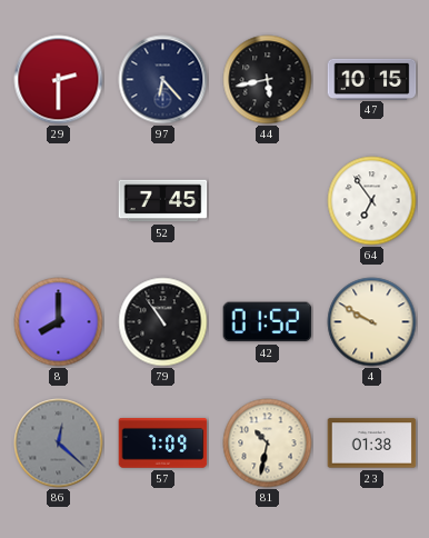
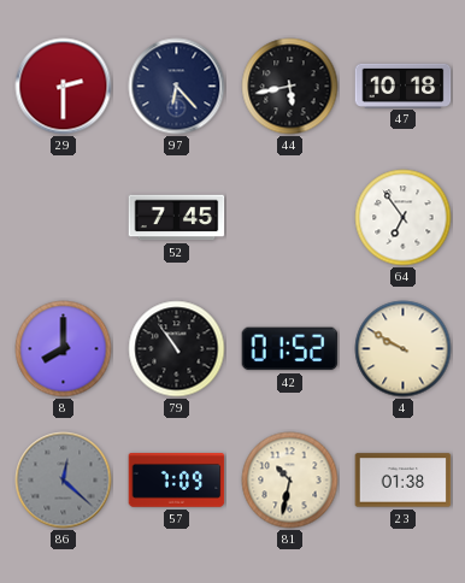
47: 10:15 -> 10:18 (404, 86)
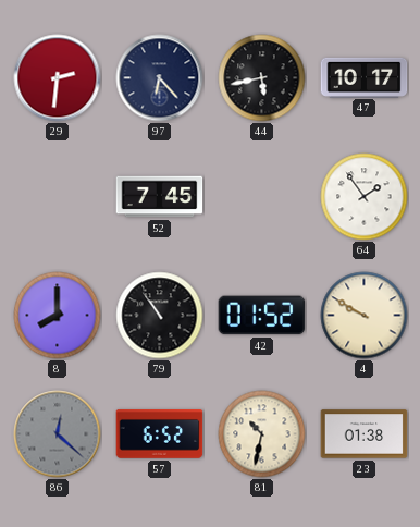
29: 2:30 -> 2:31 (58, 78)
47: 10:18 -> 10:17 (365, 77)
64: 6:54 -> 1:54 (365, 197)
57: 7:09 -> 6:52 (160, 434)
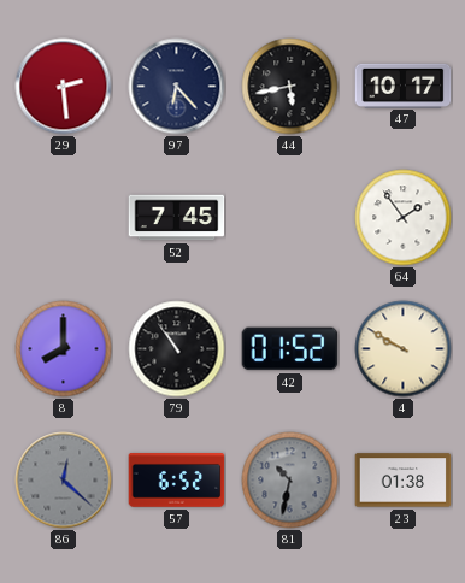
29: 2:31 -> 2:29 (64, 87)
81 dial: cream -> grey (290, 481)
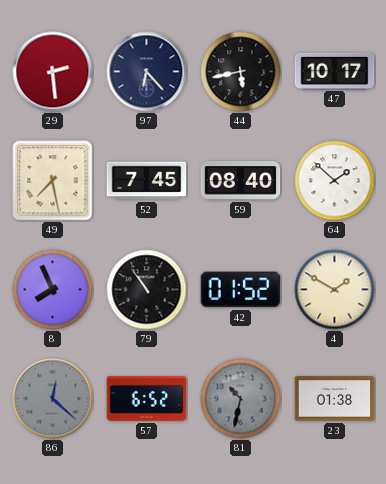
49: none -> 7:28 (53, 181)
59: none -> 08:40 (241, 181)
64: 1:54 -> 1:52 (335, 181)
8: 8:00 -> 7:56 (53, 290)
4: 9:50 -> 1:50 (335, 290)
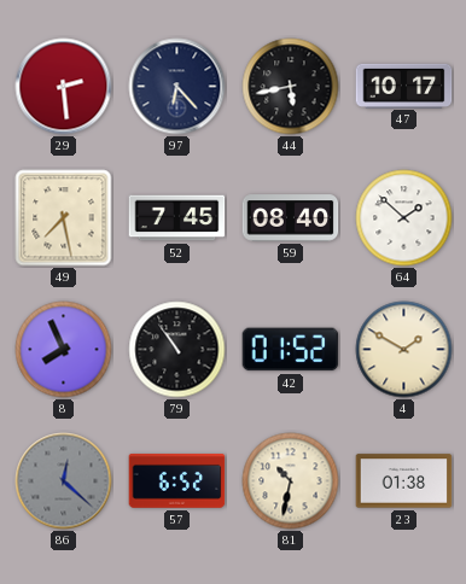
81 dial: grey -> cream (291, 481)
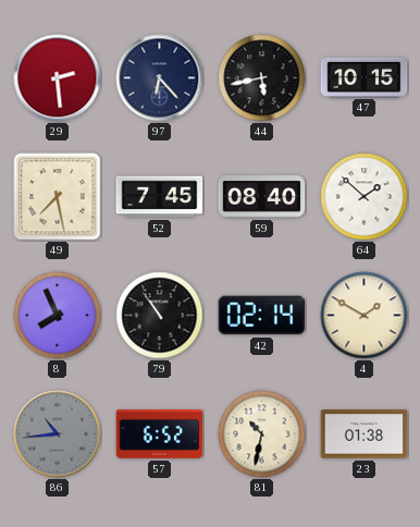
47: 10:17 -> 10:15 (365, 77)
42: 01:52 -> 02:14 (262, 316)
86: 12:22 -> 10:44 (58, 434)
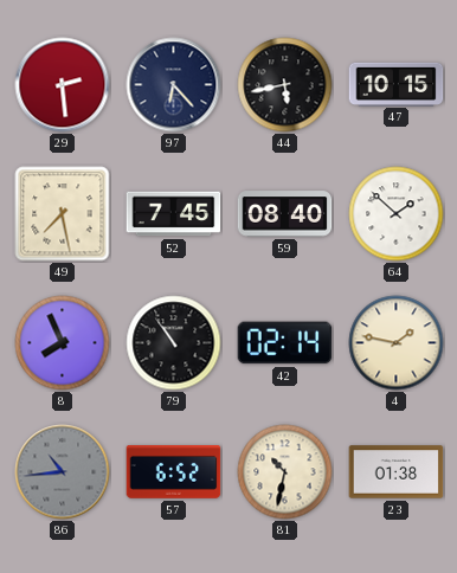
4: 1:50 -> 1:47 (397, 343)
